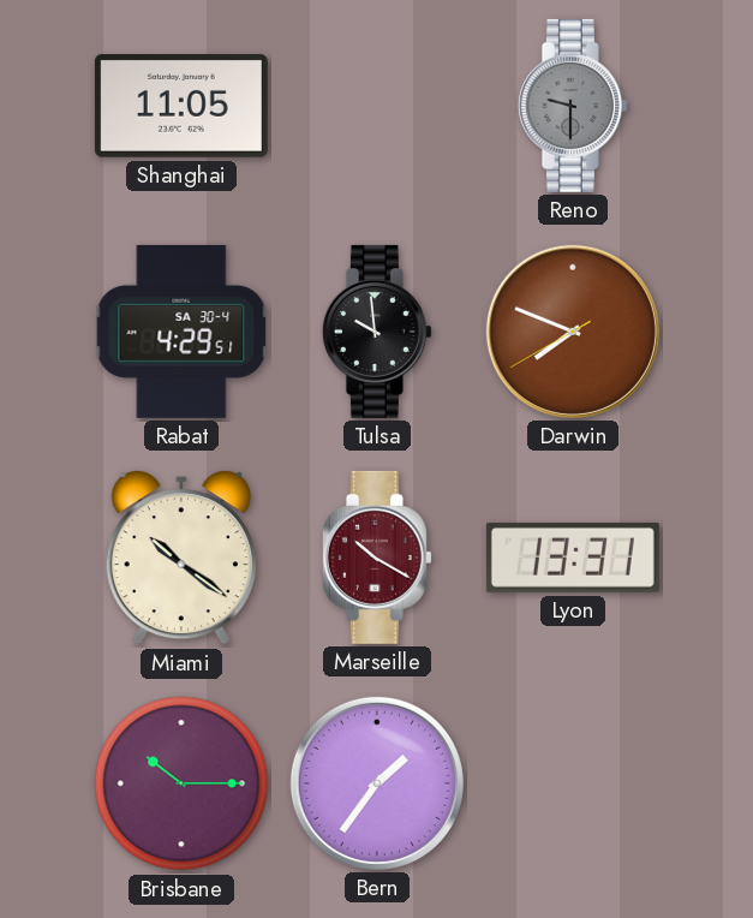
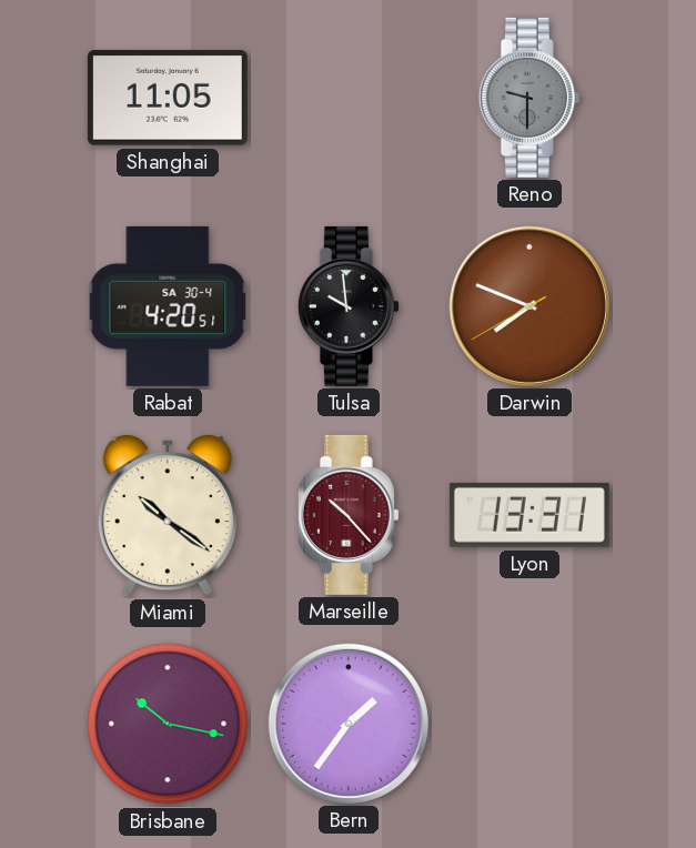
Rabat: 4:29 -> 4:20 (168, 306)
Marseille: 10:20 -> 10:23 (349, 515)
Brisbane: 10:15 -> 10:17 (168, 724)
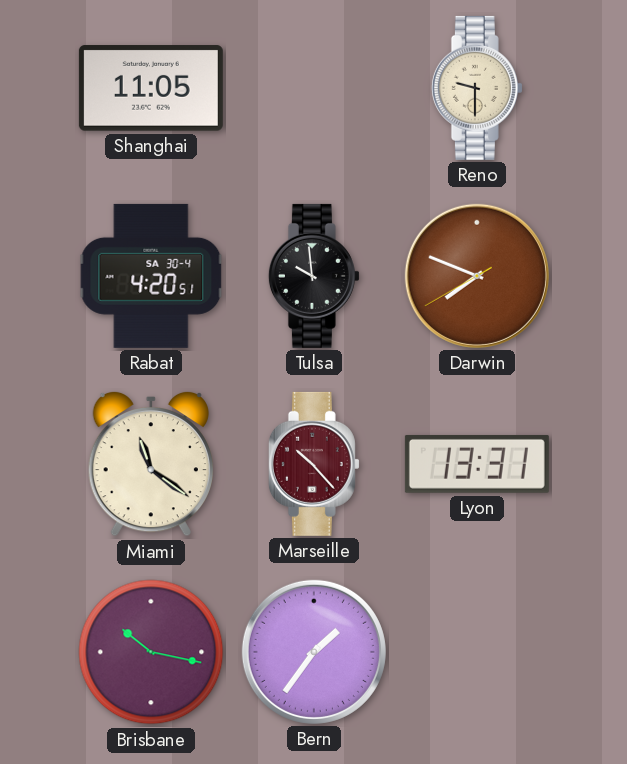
Reno dial: grey -> cream (477, 88)
Miami: 10:21 -> 11:21 (151, 464)
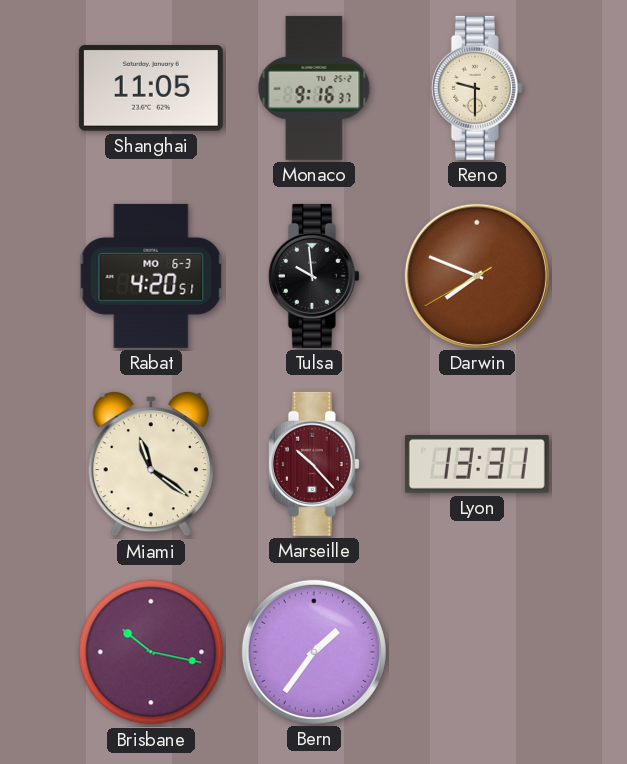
Monaco: none -> 9:16 (314, 88)
Rabat date: SA 30-4 -> MO 6-3 (151, 276)
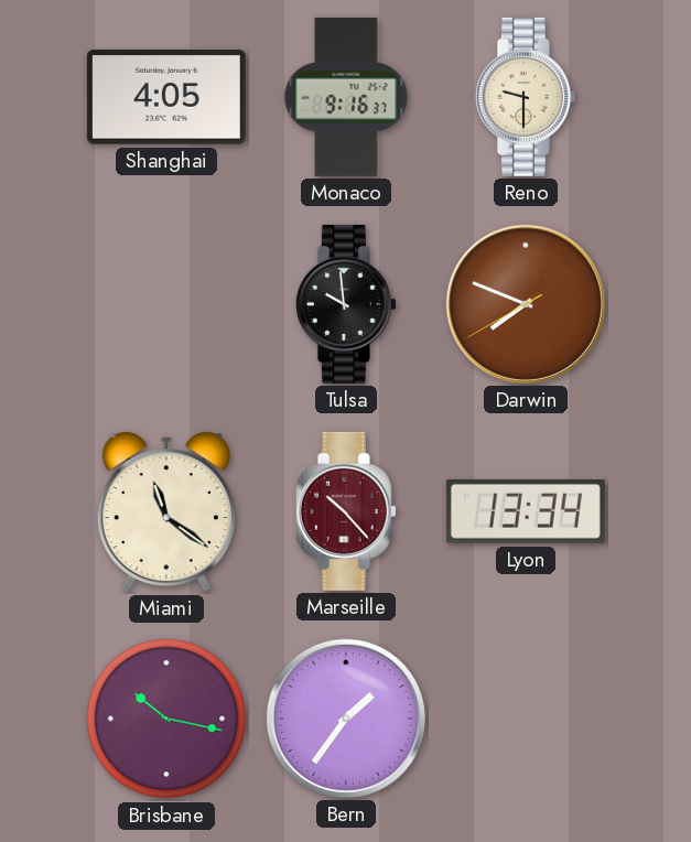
Shanghai: 11:05 -> 4:05 (166, 97)
Rabat: 4:20 -> none (151, 276)
Lyon: 13:31 -> 13:34 (526, 511)
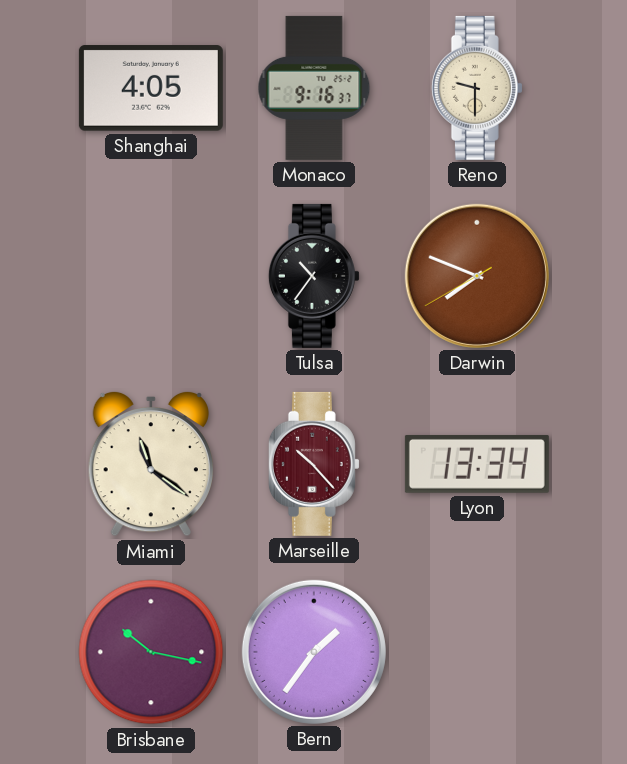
Tulsa: 9:59 -> 10:36 (314, 276)
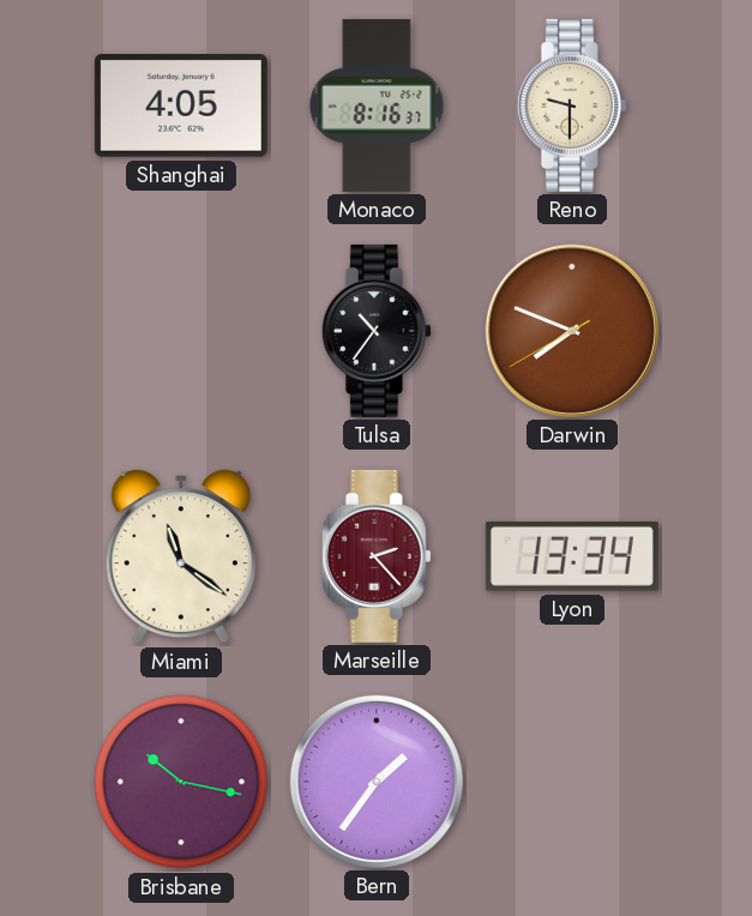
Monaco: 9:16 -> 8:16 (377, 106)
Marseille: 10:23 -> 2:23 (377, 556)
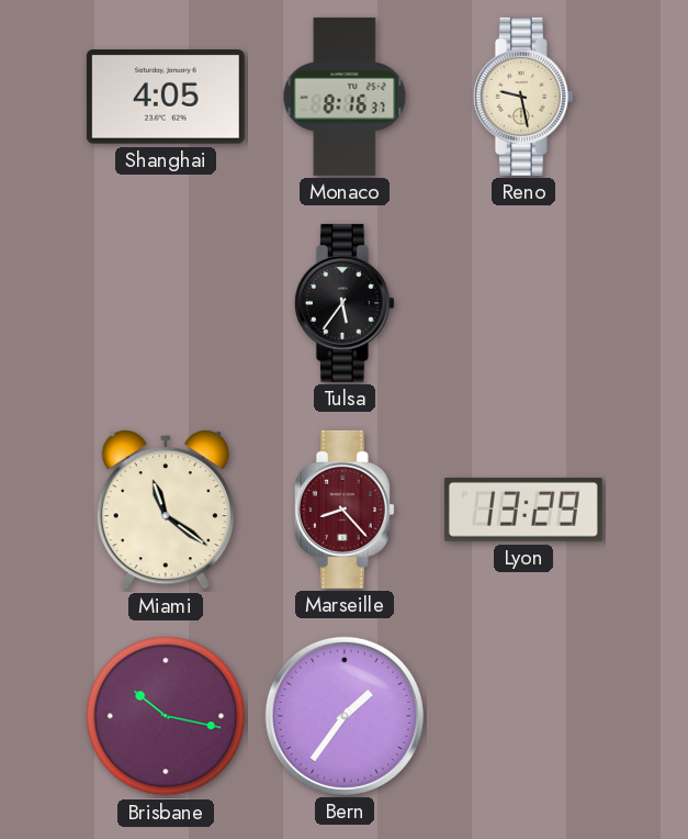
Reno: 9:30 -> 9:28 (523, 97)
Tulsa: 10:36 -> 5:36 (345, 303)
Darwin: 7:48 -> none (572, 331)
Marseille: 2:23 -> 8:23 (345, 510)
Lyon: 13:34 -> 13:29 (523, 510)
